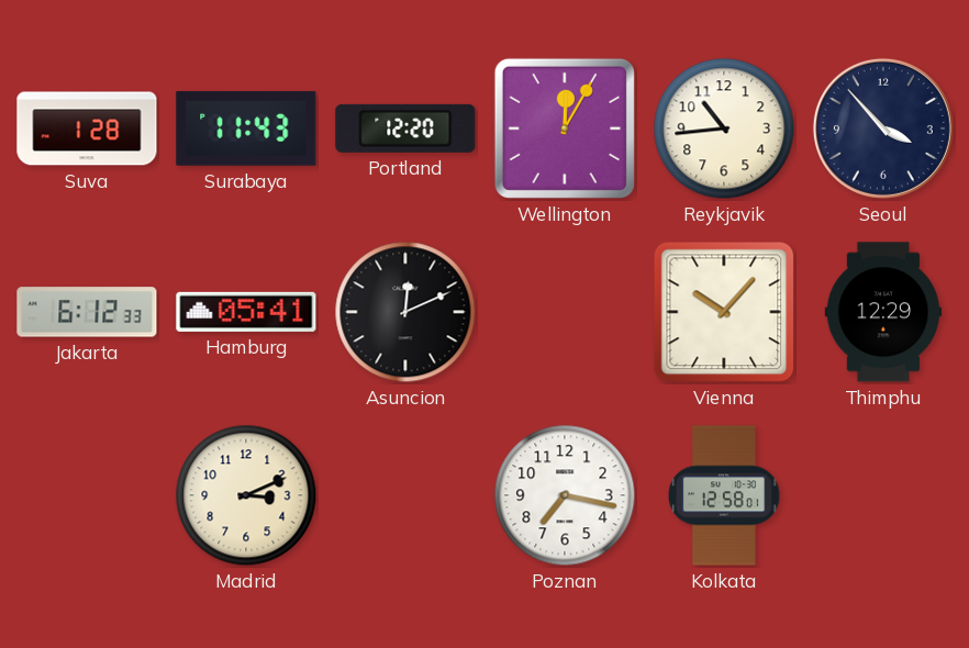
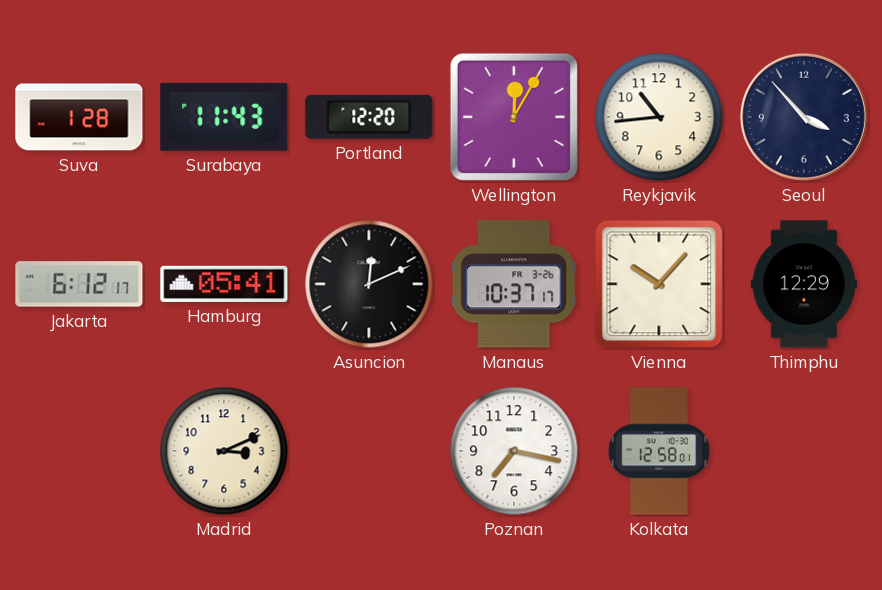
Jakarta: 6:12:33 -> 6:12:17 (79, 284)
Manaus: none -> 10:37 (514, 284)
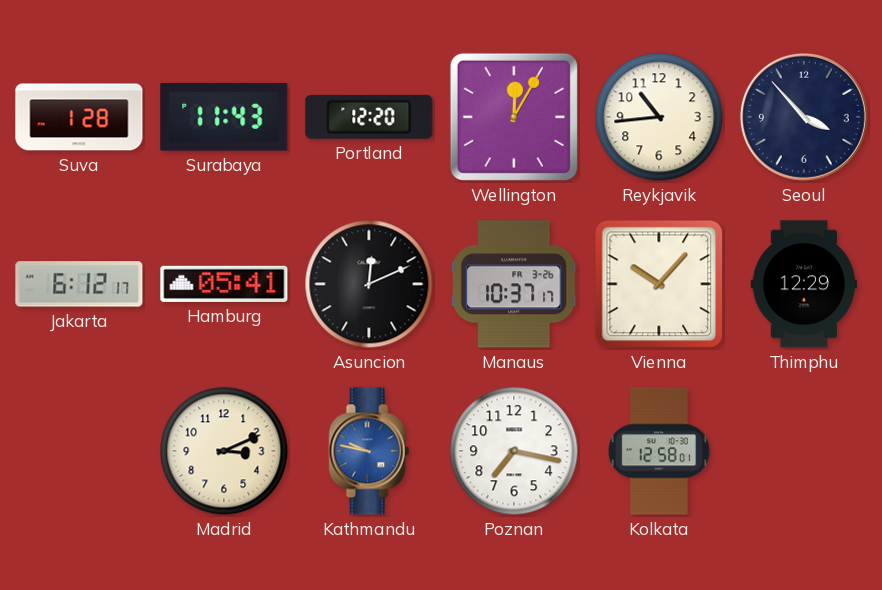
Kathmandu: none -> 9:47 (369, 451)
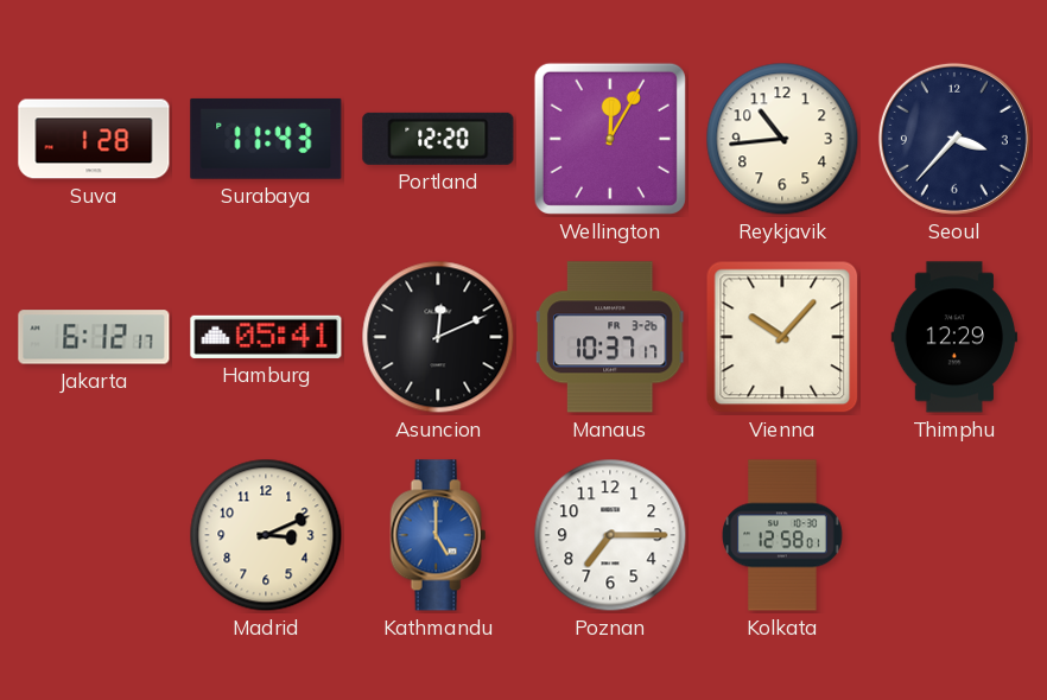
Seoul: 3:53 -> 3:37 (954, 139)
Kathmandu: 9:47 -> 5:00 (438, 535)
Poznan: 7:17 -> 7:15 (610, 535)
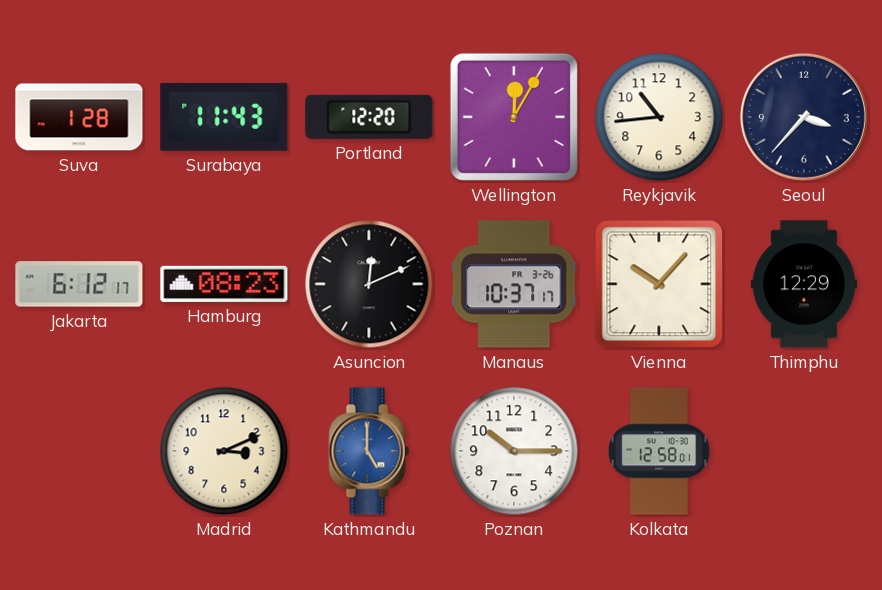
Hamburg: 05:41 -> 08:23 (224, 284)
Poznan: 7:15 -> 10:15 (514, 451)
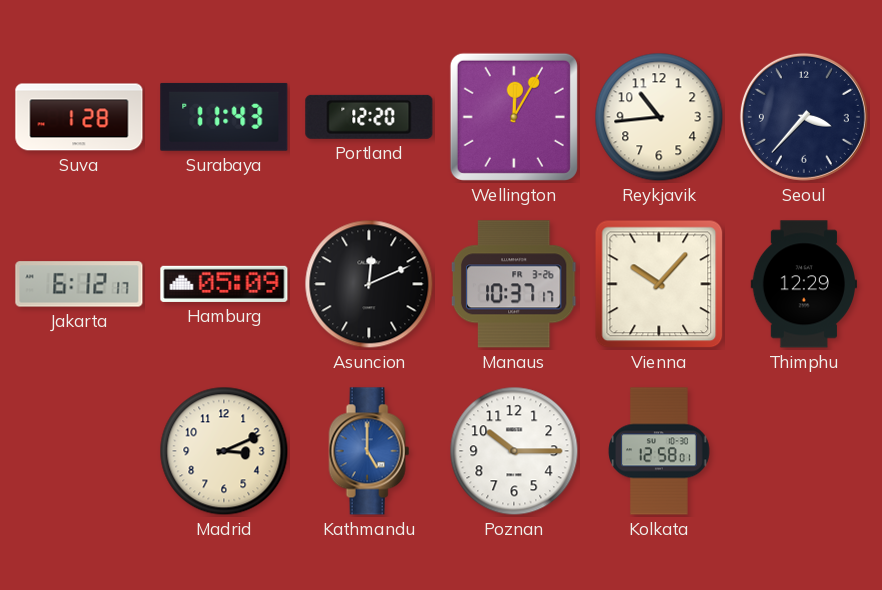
Hamburg: 08:23 -> 05:09 (224, 284)
